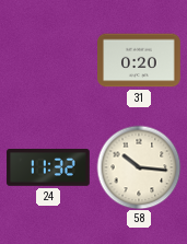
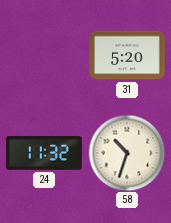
31: 0:20 -> 5:20 (127, 55)
58: 10:16 -> 10:33 (127, 153)
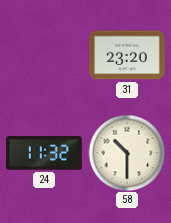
31: 5:20 -> 23:20 (127, 55)
58: 10:33 -> 10:30 (127, 153)
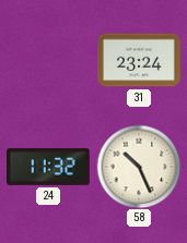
31: 23:20 -> 23:24 (139, 60)
58: 10:30 -> 10:26 (139, 167)
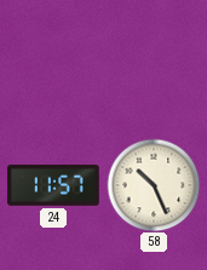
31: 23:24 -> none (139, 60)
24: 11:32 -> 11:57 (53, 186)
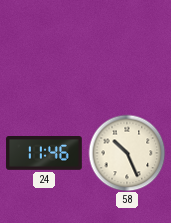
24: 11:57 -> 11:46 (44, 154)
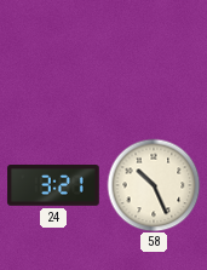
24: 11:46 -> 3:21 (53, 186)
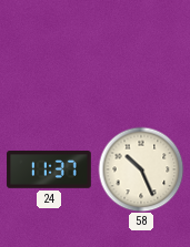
24: 3:21 -> 11:37 (49, 171)
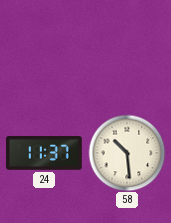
58: 10:26 -> 10:29 (127, 153)
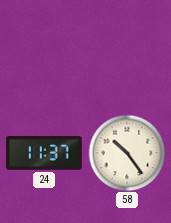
58: 10:29 -> 10:24 (127, 153)
